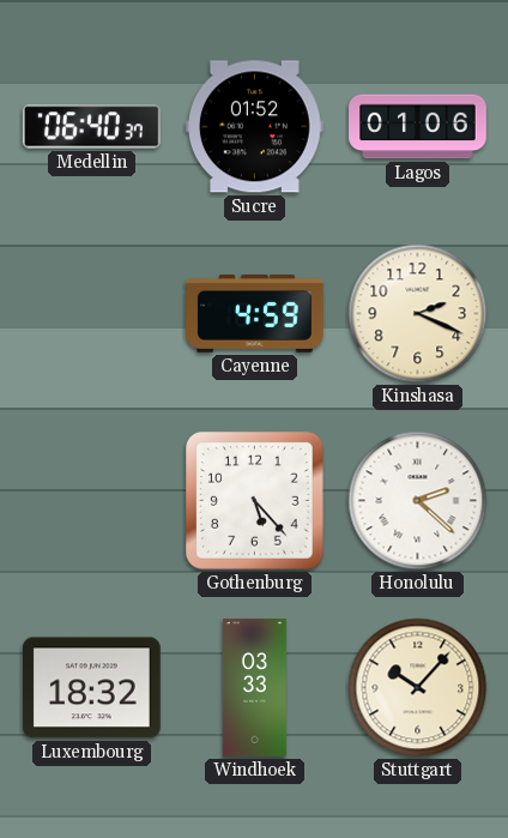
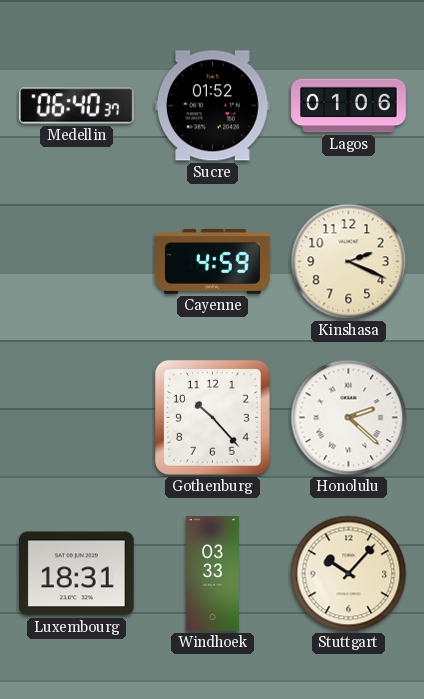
Gothenburg: 5:23 -> 10:23 (213, 418)
Luxembourg: 18:32 -> 18:31 (77, 574)
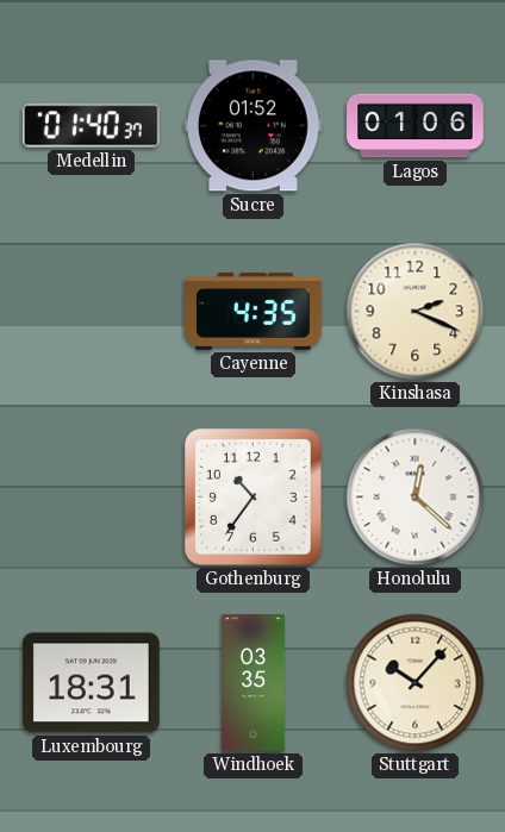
Medellin: 06:40 -> 01:40 (92, 126)
Cayenne: 4:59 -> 4:35 (254, 311)
Gothenburg: 10:23 -> 10:36 (254, 498)
Honolulu: 2:22 -> 12:22 (416, 498)
Windhoek: 03:33 -> 03:35 (253, 683)
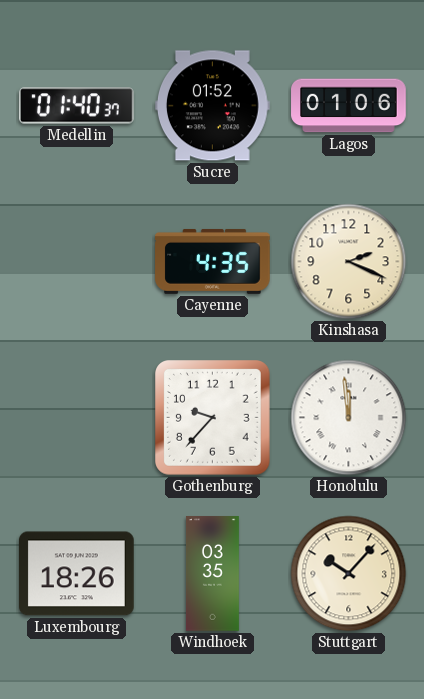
Gothenburg: 10:36 -> 9:37 (213, 418)
Honolulu: 12:22 -> 11:59 (349, 418)
Luxembourg: 18:31 -> 18:26 (77, 574)
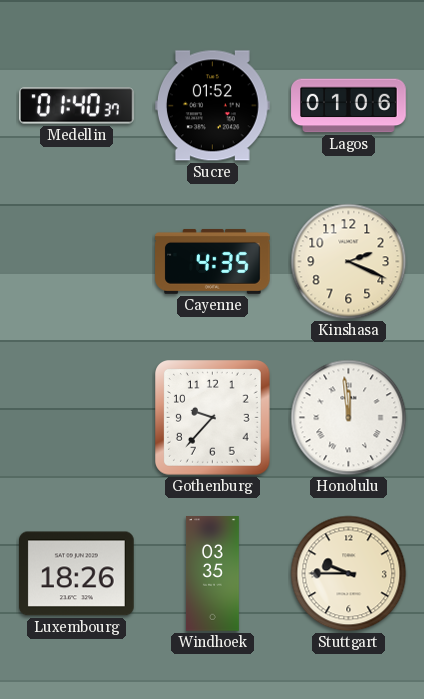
Stuttgart: 10:07 -> 9:45 (349, 574)
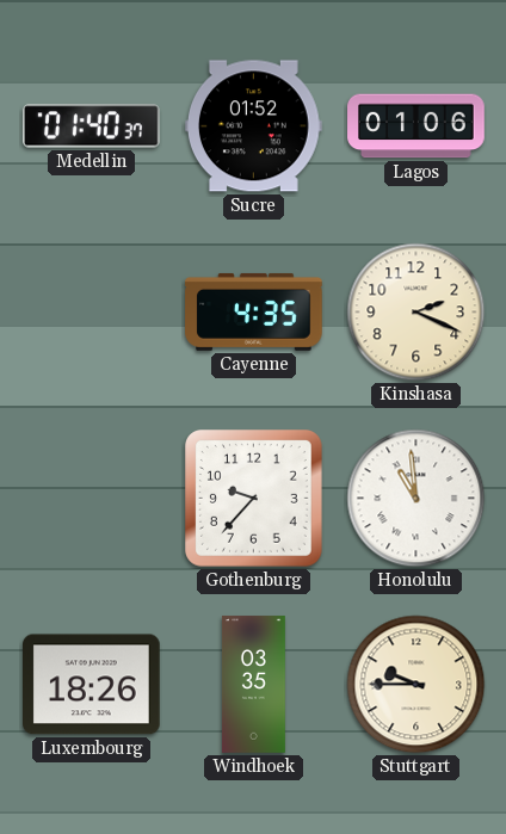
Honolulu: 11:59 -> 10:59 (416, 499)
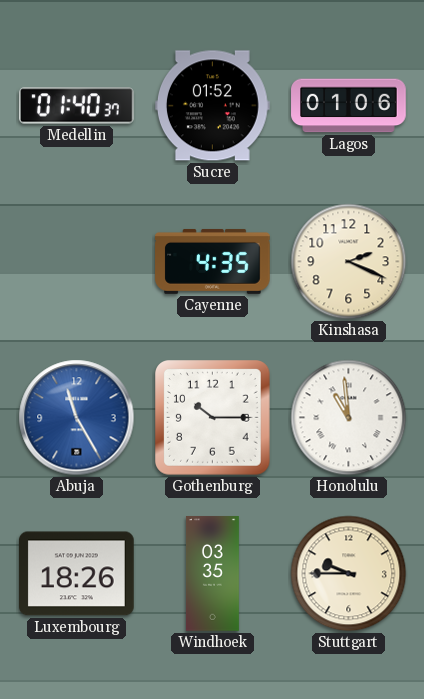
Abuja: none -> 11:25 (77, 418)
Gothenburg: 9:37 -> 10:15 (213, 418)
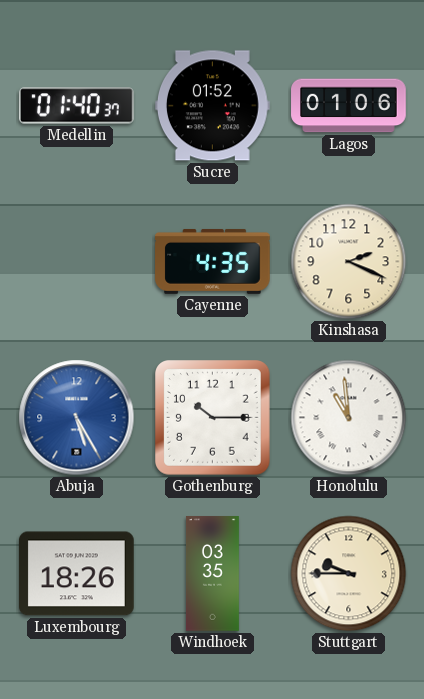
Abuja: 11:25 -> 5:25 (77, 418)
